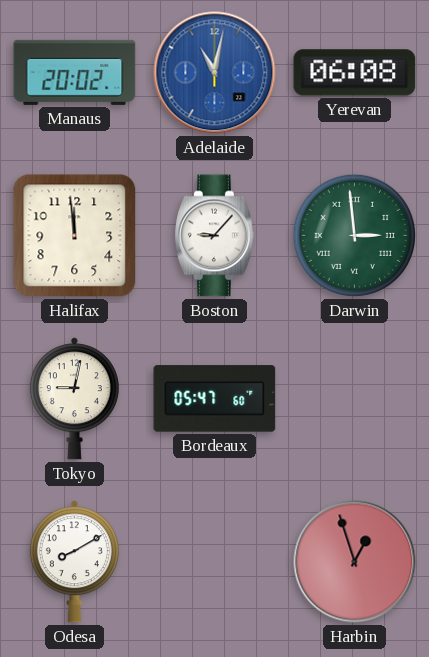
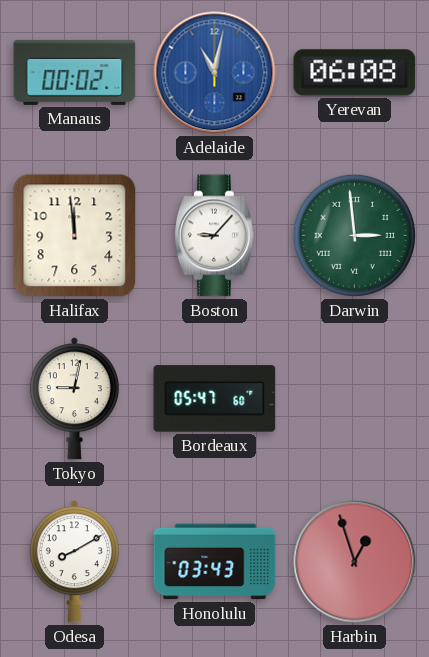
Manaus: 20:02 -> 00:02 (75, 72)
Honolulu: none -> 03:43 (215, 562)
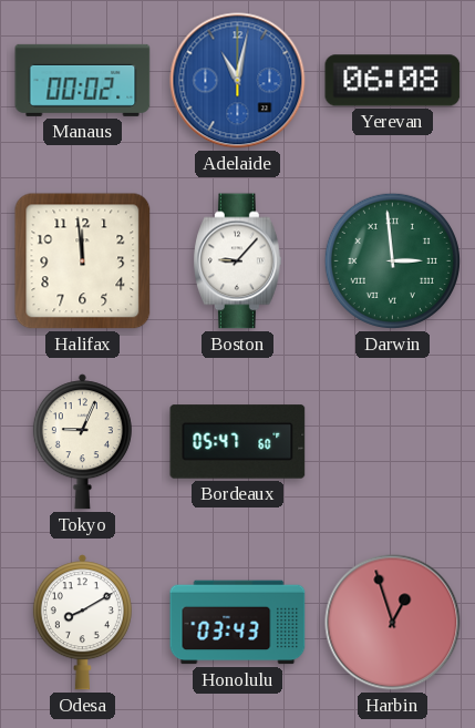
Tokyo: 9:02 -> 9:04 (82, 442)
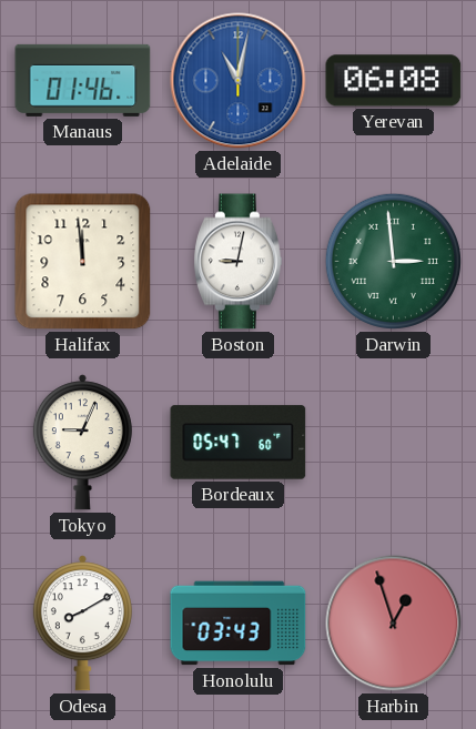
Manaus: 00:02 -> 01:46 (83, 80)
Boston: 9:07 -> 9:02 (239, 262)
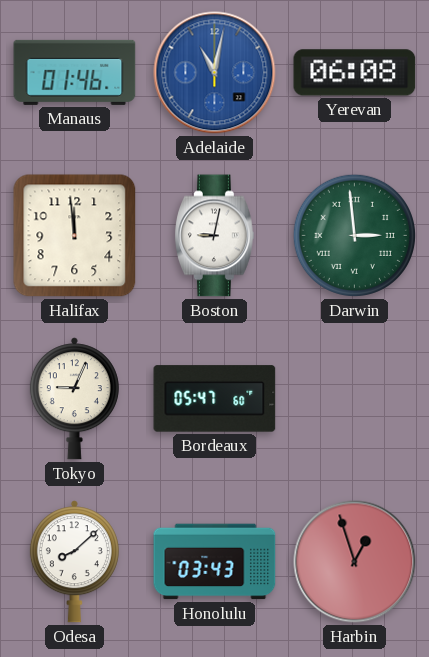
Odesa: 8:10 -> 8:08 (74, 562)
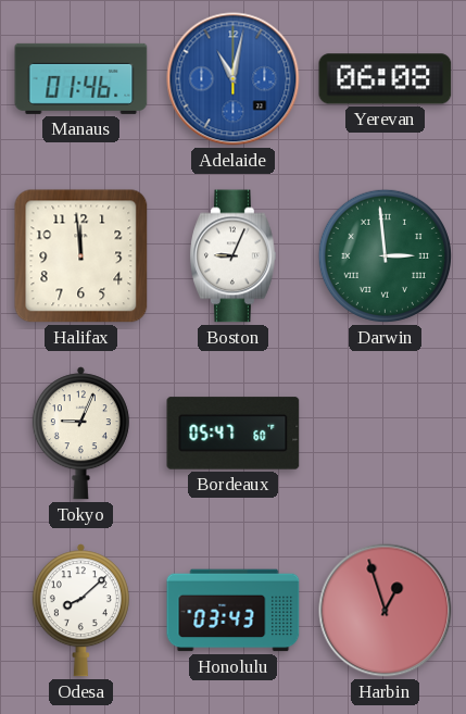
Boston: 9:02 -> 9:04 (234, 256)
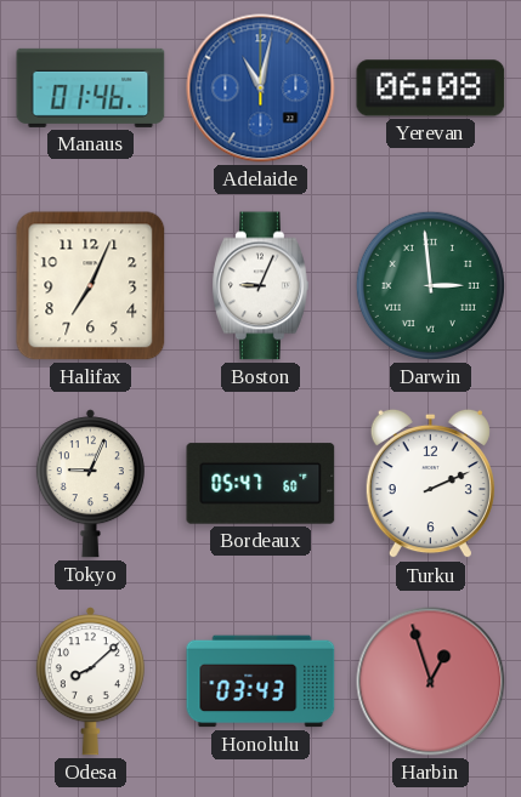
Halifax: 11:59 -> 7:04 (91, 286)
Turku: none -> 2:11 (430, 484)
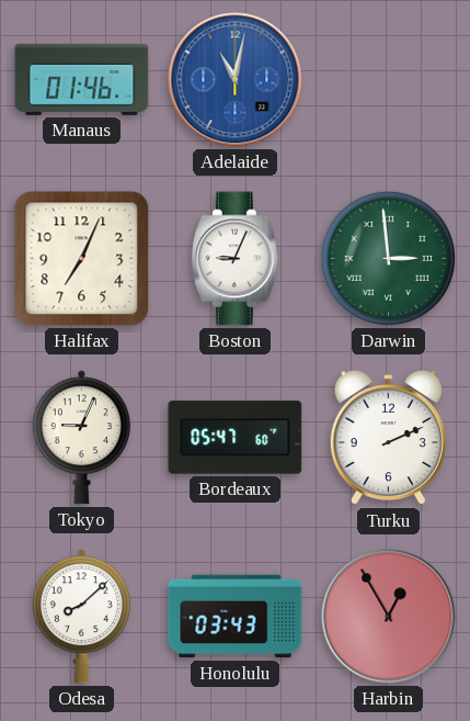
Yerevan: 06:08 -> none (431, 89)
Harbin: 12:57 -> 12:55 (389, 617)
